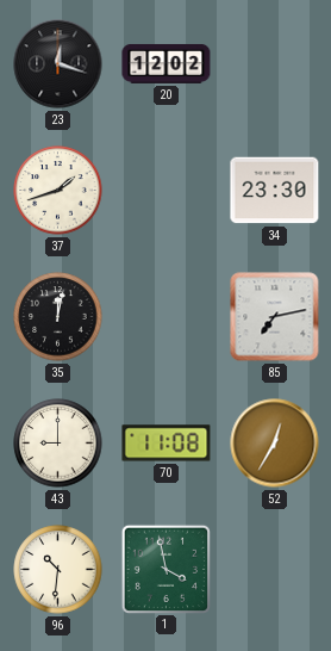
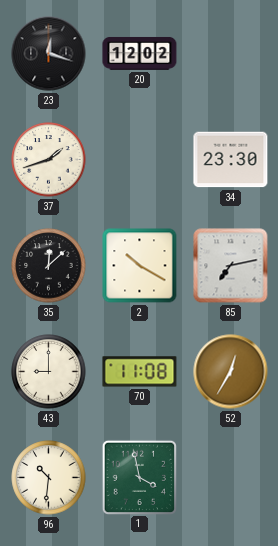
35: 12:02 -> 12:08 (49, 266)
2: none -> 10:20 (140, 266)
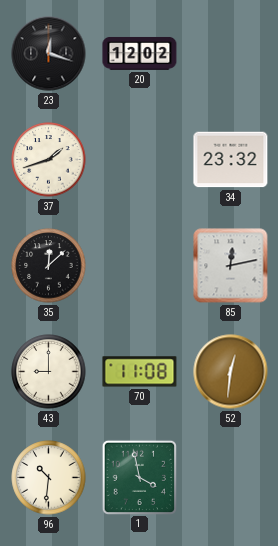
34: 23:30 -> 23:32 (231, 160)
2: 10:20 -> none (140, 266)
85: 7:13 -> 12:13 (231, 266)
52: 12:35 -> 12:31 (231, 372)
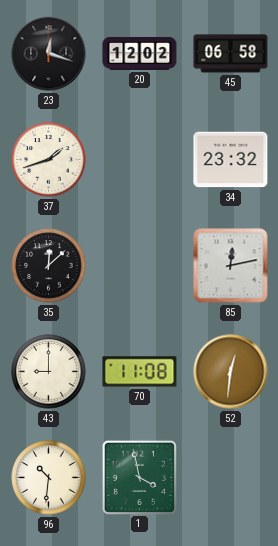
45: none -> 06:58 (231, 54)
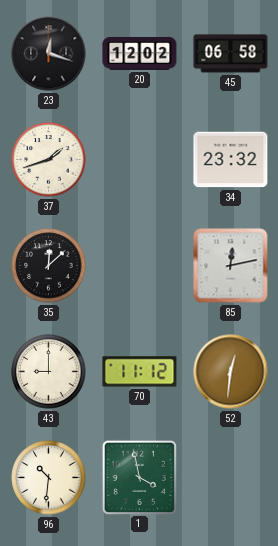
70: 11:08 -> 11:12 (140, 372)
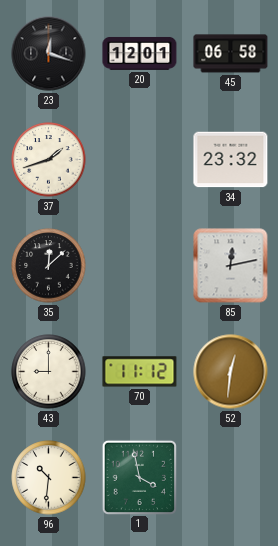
20: 12:02 -> 12:01 (140, 53)
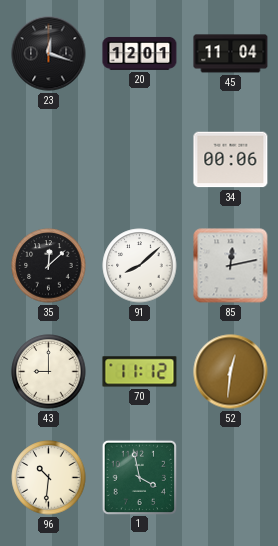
45: 06:58 -> 11:04 (231, 54)
37: 1:42 -> none (49, 160)
34: 23:32 -> 00:06 (231, 160)
91: none -> 8:08 (140, 266)
